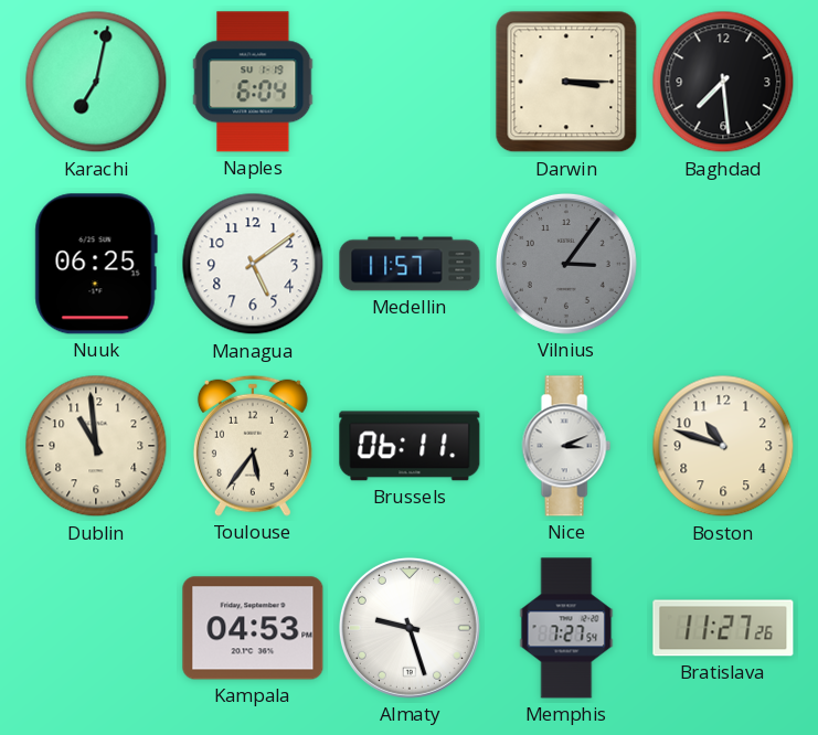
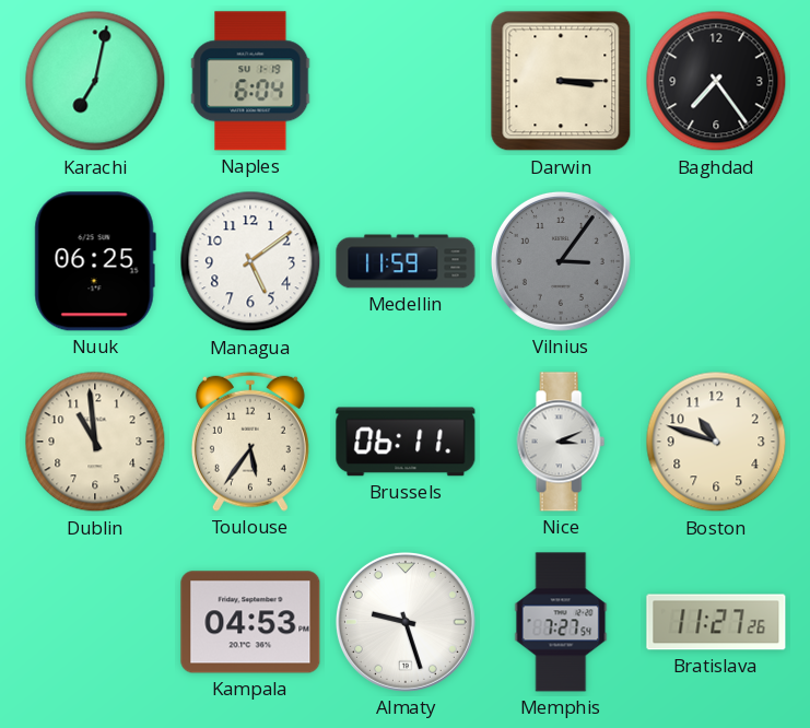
Baghdad: 7:29 -> 7:24 (716, 81)
Medellin: 11:57 -> 11:59 (406, 261)
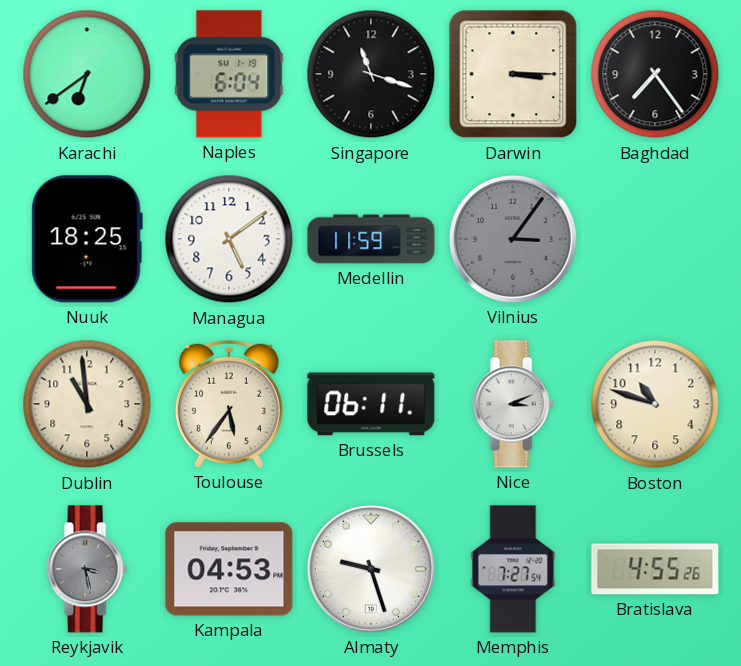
Karachi: 7:02 -> 6:39 (87, 74)
Singapore: none -> 11:18 (371, 74)
Nuuk: 06:25 -> 18:25 (87, 239)
Reykjavik: none -> 3:28 (87, 569)
Bratislava: 11:27 -> 4:55 (655, 569)
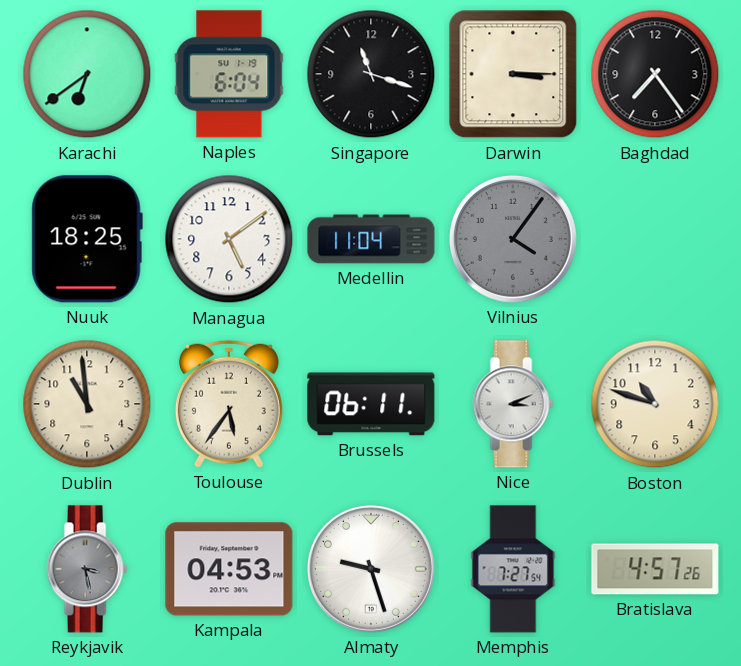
Medellin: 11:59 -> 11:04 (371, 239)
Vilnius: 3:06 -> 4:06 (513, 239)
Bratislava: 4:55 -> 4:57 (655, 569)
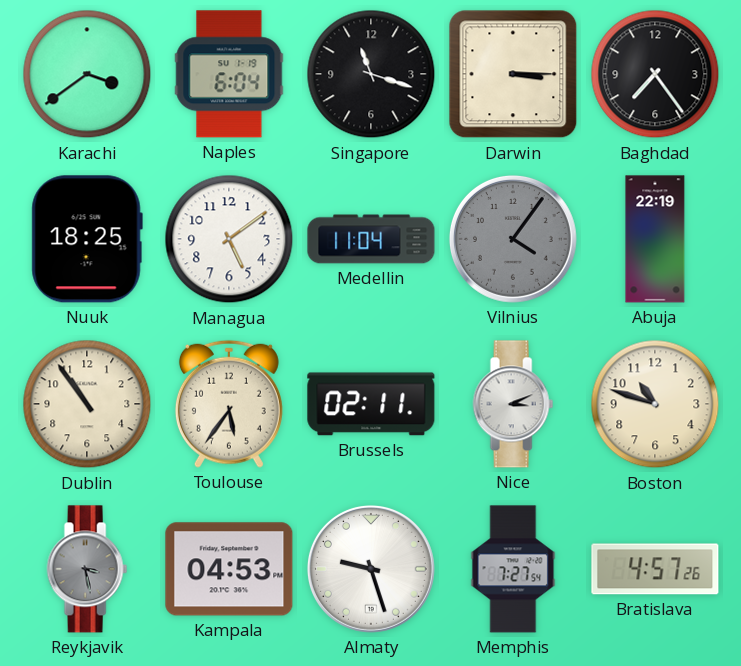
Karachi: 6:39 -> 3:39 (87, 74)
Abuja: none -> 22:19 (655, 239)
Dublin: 10:59 -> 10:54 (87, 404)
Brussels: 06:11 -> 02:11 (371, 404)
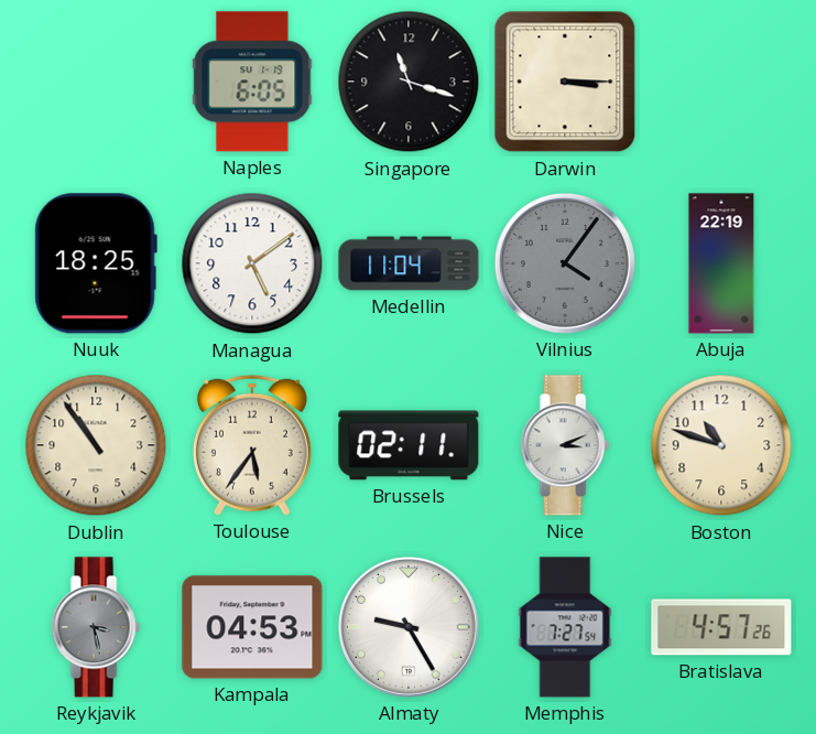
Karachi: 3:39 -> none (87, 74)
Naples: 6:04 -> 6:05 (252, 82)
Baghdad: 7:24 -> none (655, 74)
Almaty: 9:27 -> 9:25 (409, 627)
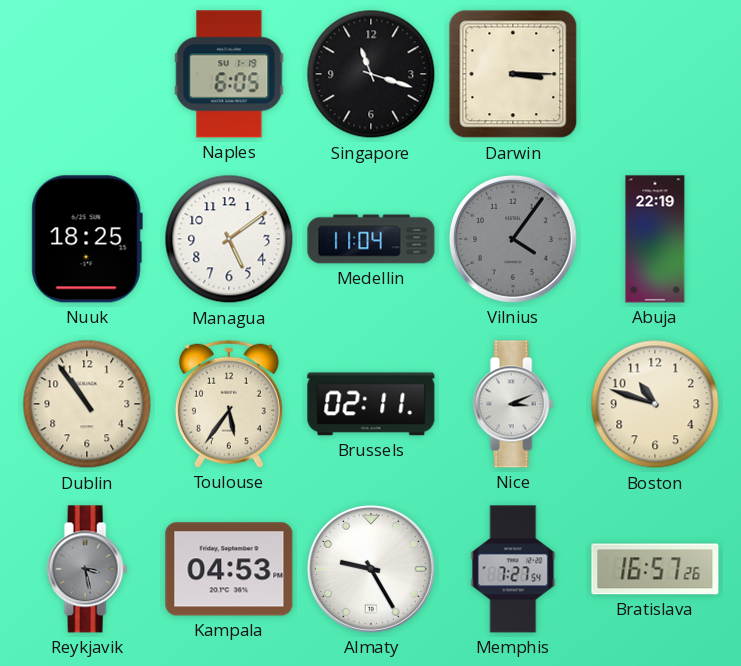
Bratislava: 4:57 -> 16:57 (655, 569)
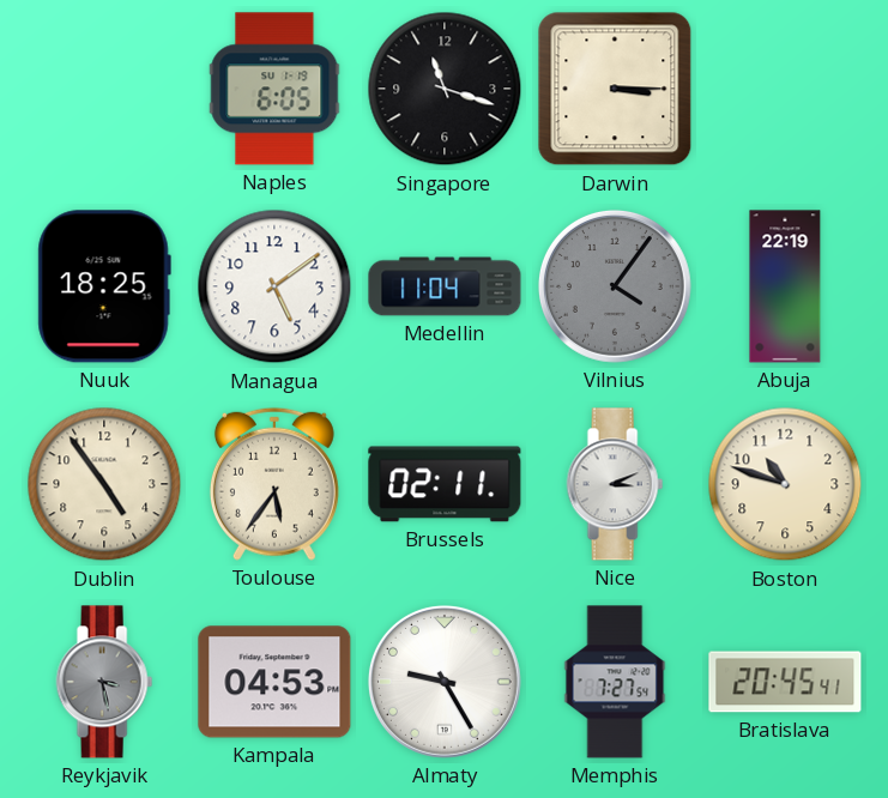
Dublin: 10:54 -> 4:54 (104, 484)
Bratislava: 16:57 -> 20:45 (785, 682)
